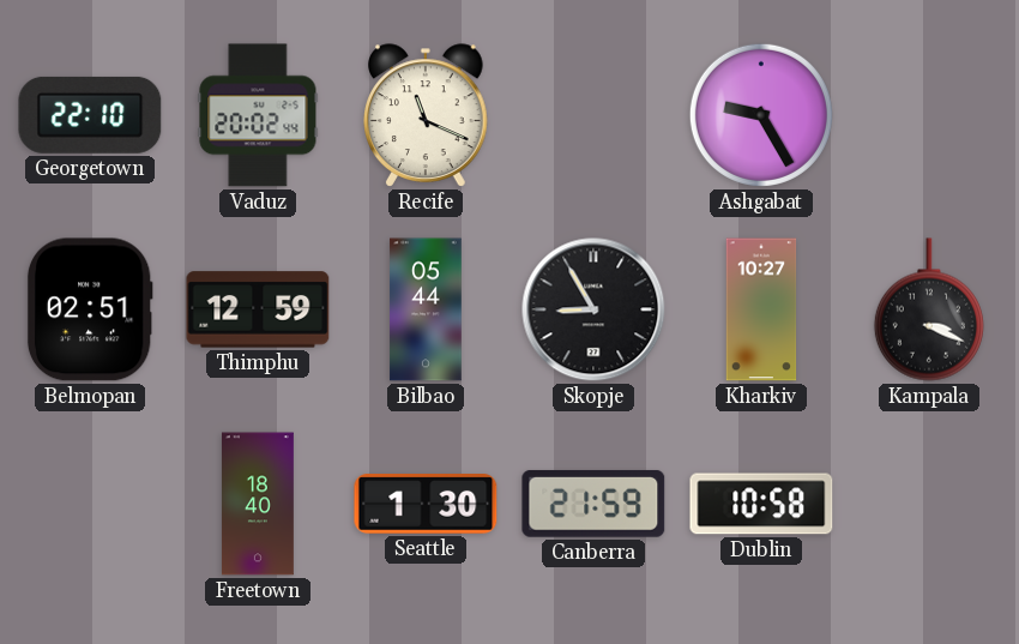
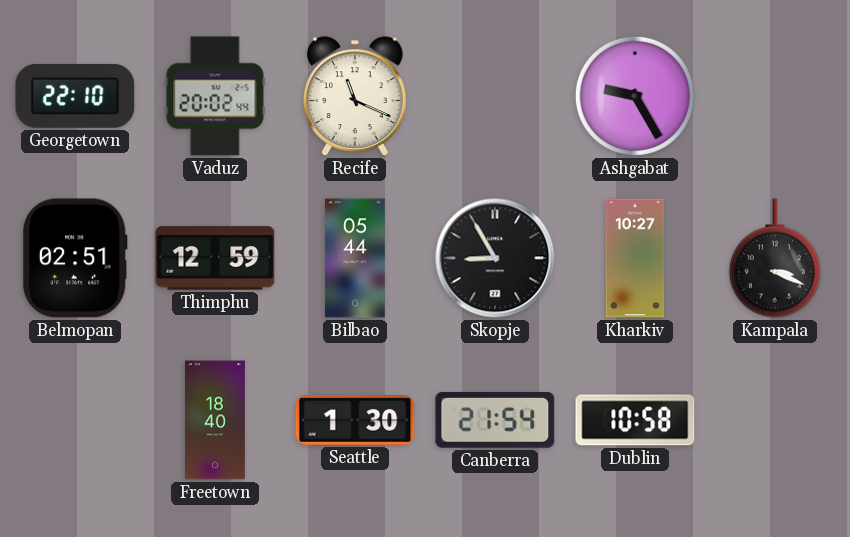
Canberra: 21:59 -> 21:54 (495, 420)
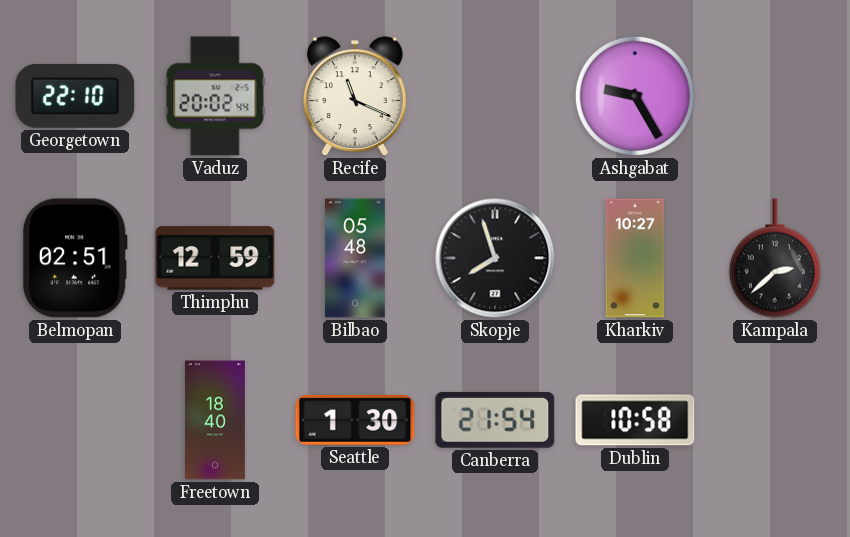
Bilbao: 05:44 -> 05:48 (355, 258)
Skopje: 8:55 -> 7:57 (495, 258)
Kampala: 3:19 -> 2:38 (775, 258)
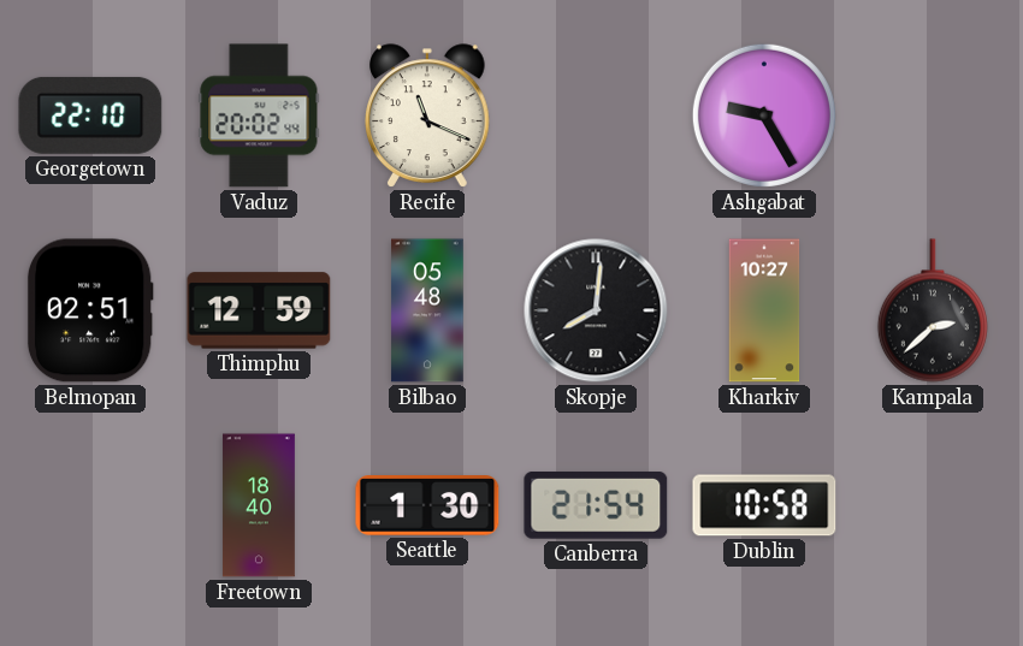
Skopje: 7:57 -> 8:01 (596, 310)
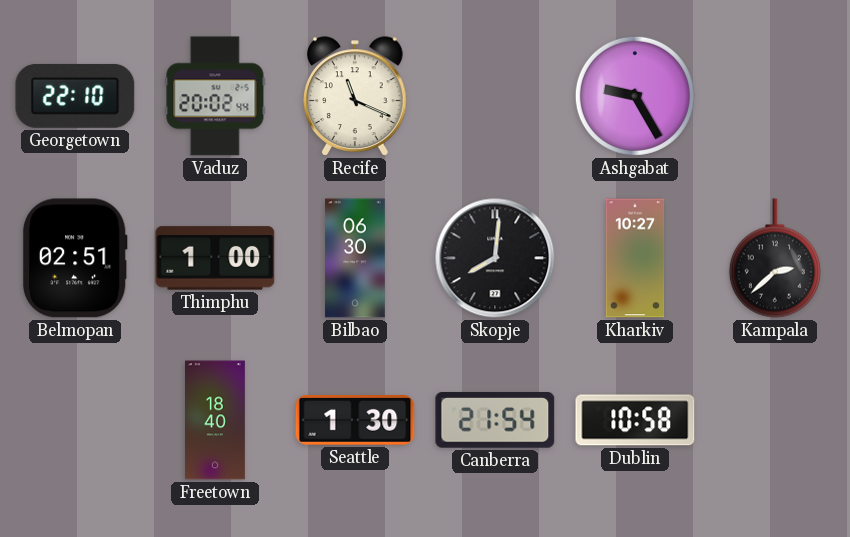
Thimphu: 12:59 -> 1:00 (215, 258)
Bilbao: 05:48 -> 06:30 (355, 258)
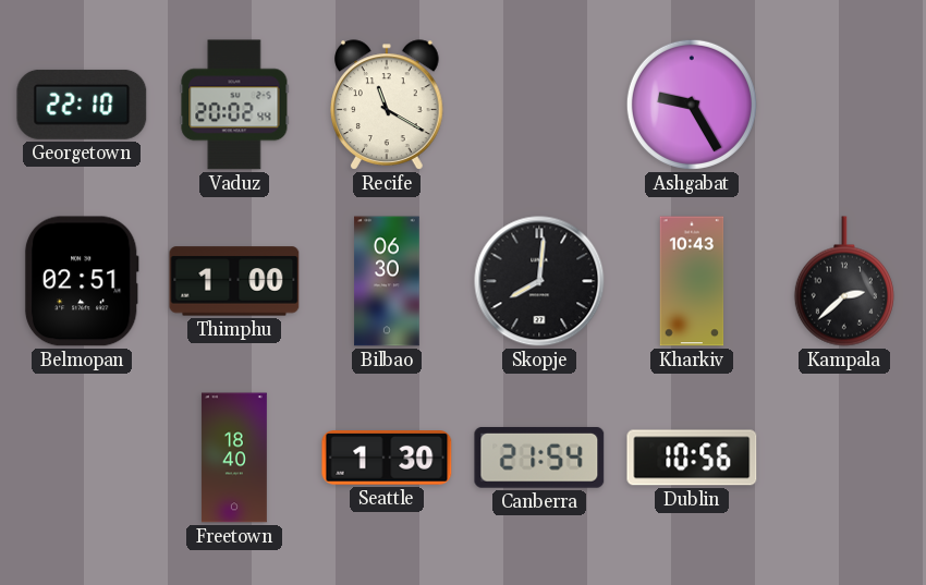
Recife: 11:19 -> 11:20 (388, 105)
Kharkiv: 10:27 -> 10:43 (692, 281)
Dublin: 10:58 -> 10:56 (692, 458)
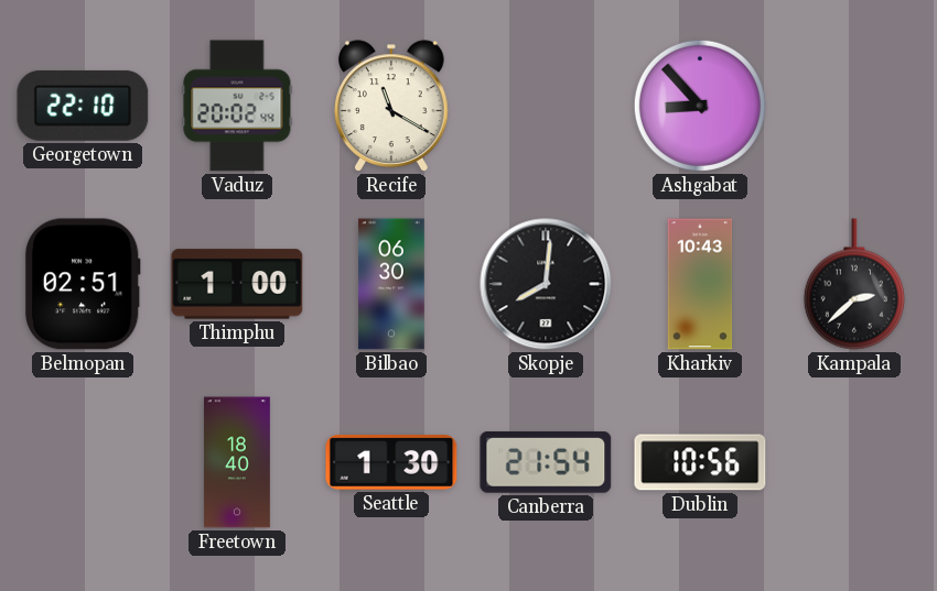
Ashgabat: 9:25 -> 8:53 (700, 106)
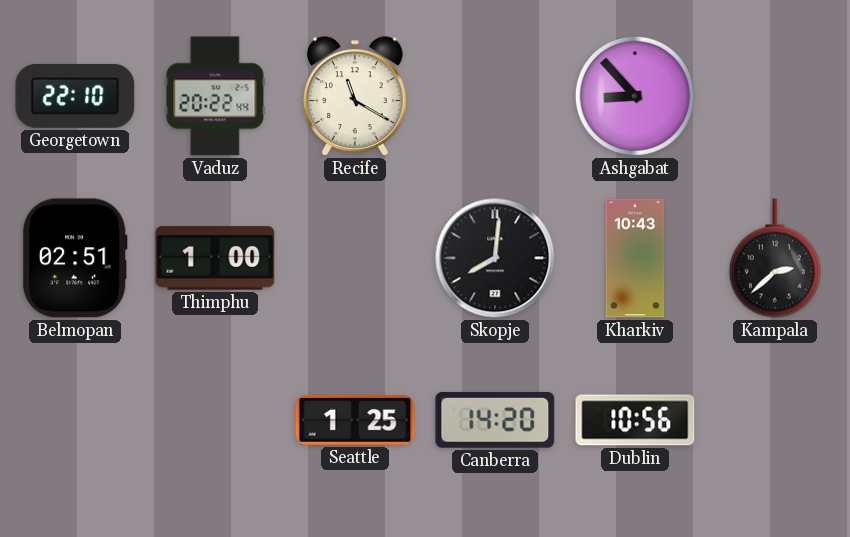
Vaduz: 20:02 -> 20:22 (215, 96)
Bilbao: 06:30 -> none (391, 284)
Freetown: 18:40 -> none (237, 462)
Seattle: 1:30 -> 1:25 (355, 420)
Canberra: 21:54 -> 14:20 (495, 420)
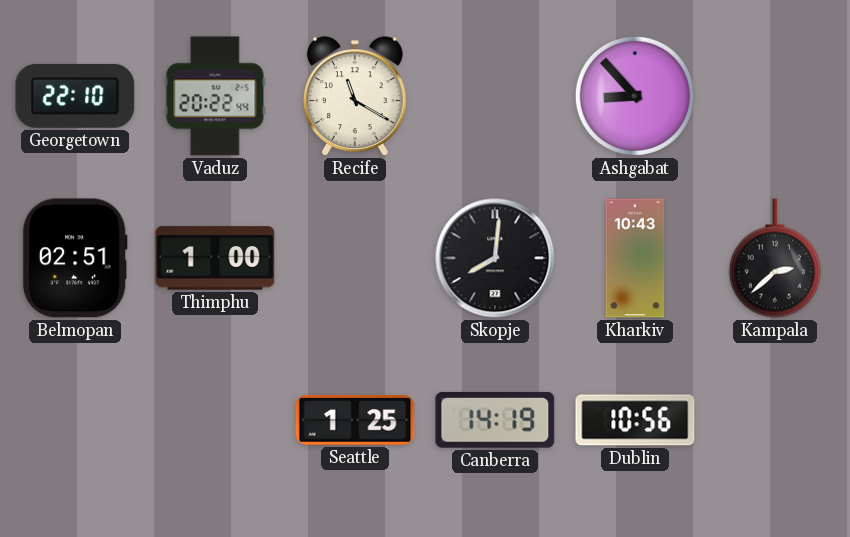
Canberra: 14:20 -> 14:19 (495, 420)
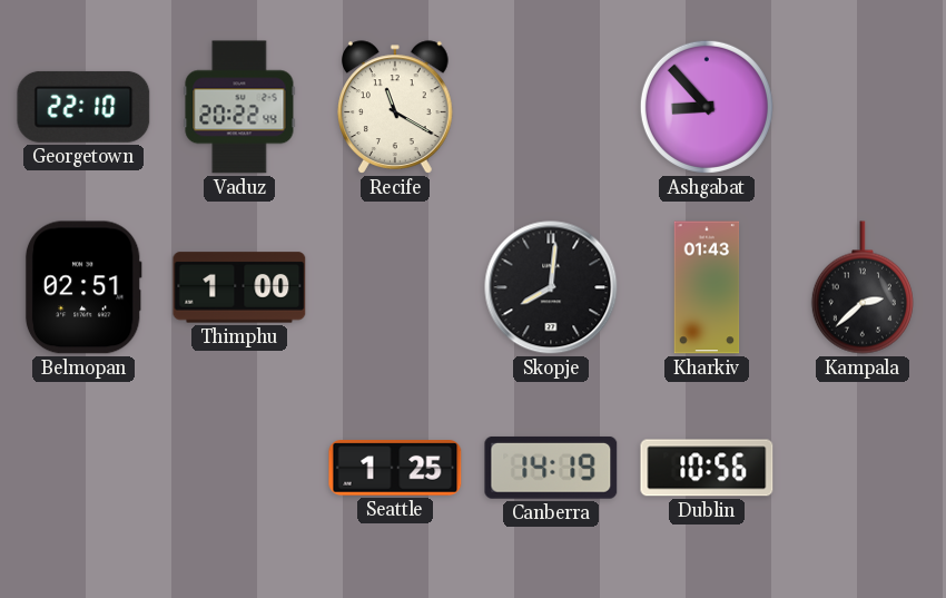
Kharkiv: 10:43 -> 01:43 (707, 287)
